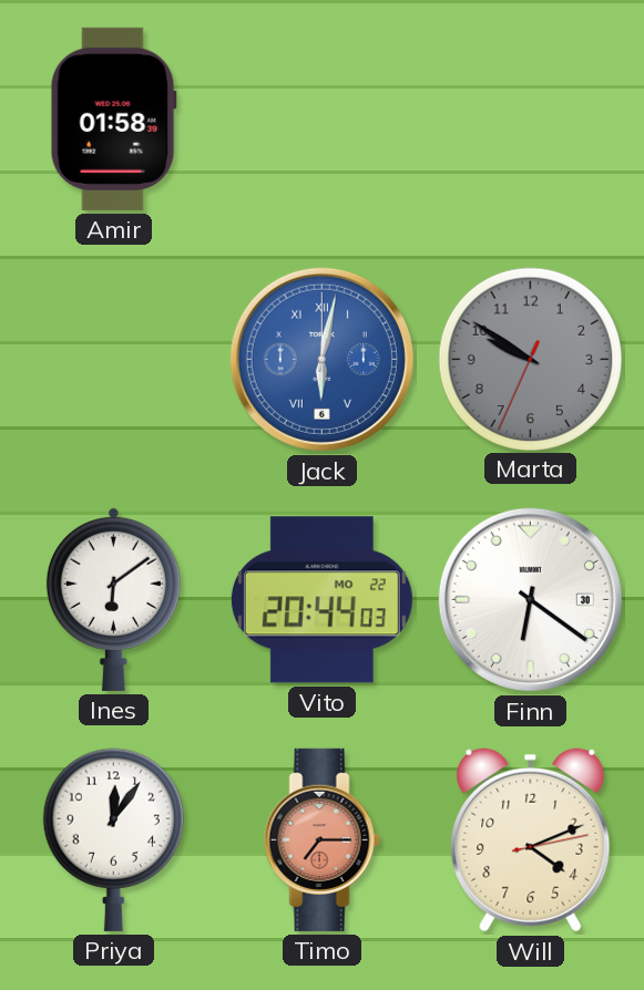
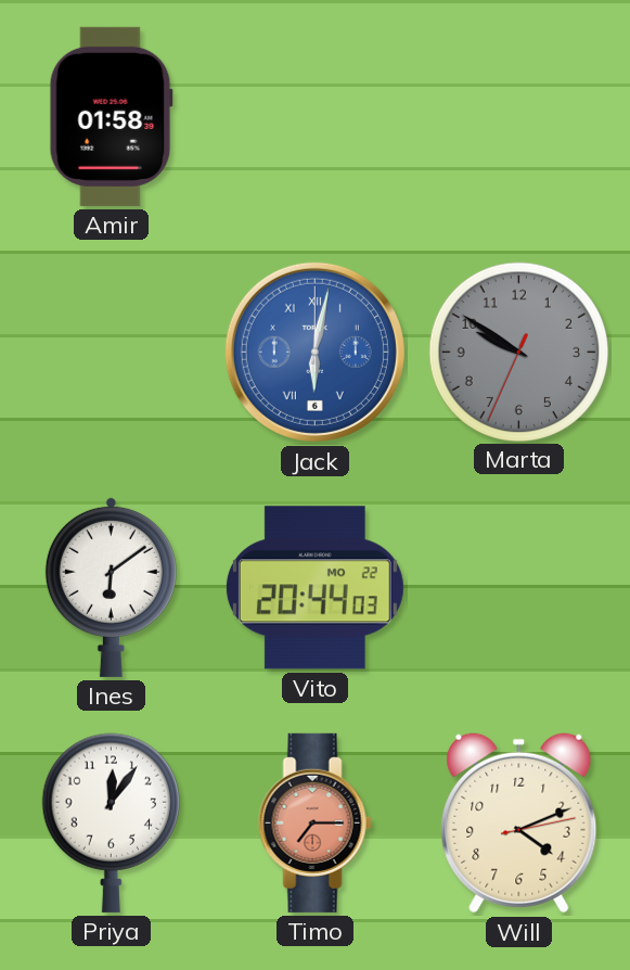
Finn: 6:21 -> none (530, 599)
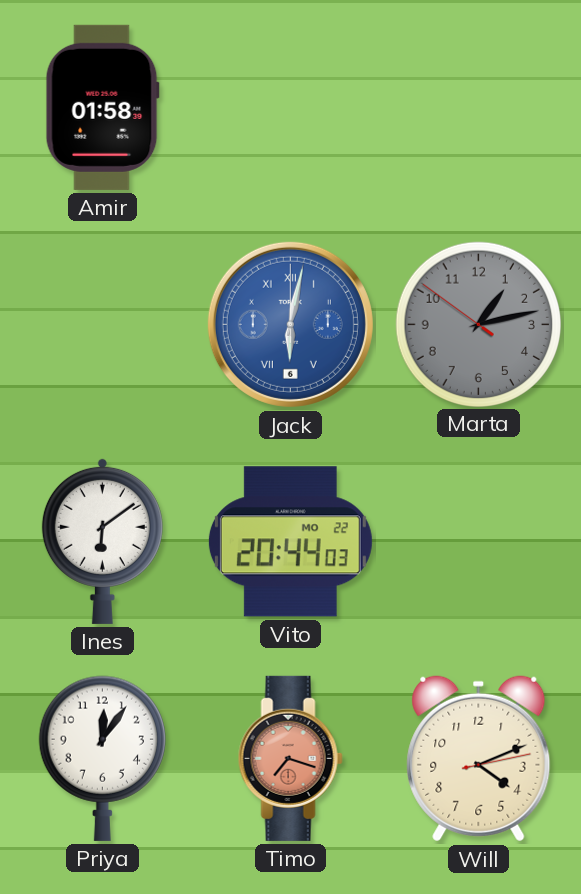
Marta: 9:50 -> 1:12 (478, 324)
Timo: 7:15 -> 7:18 (290, 758)
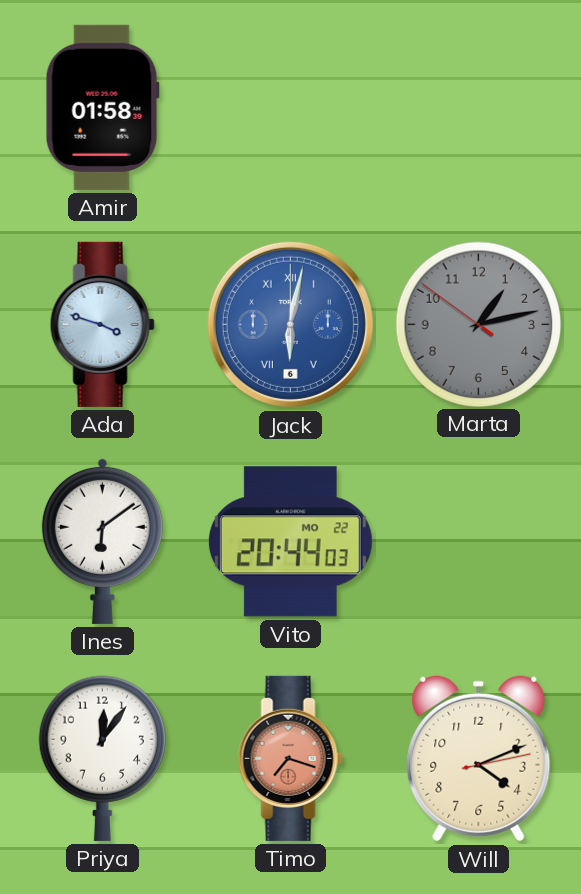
Ada: none -> 3:48 (102, 324)
